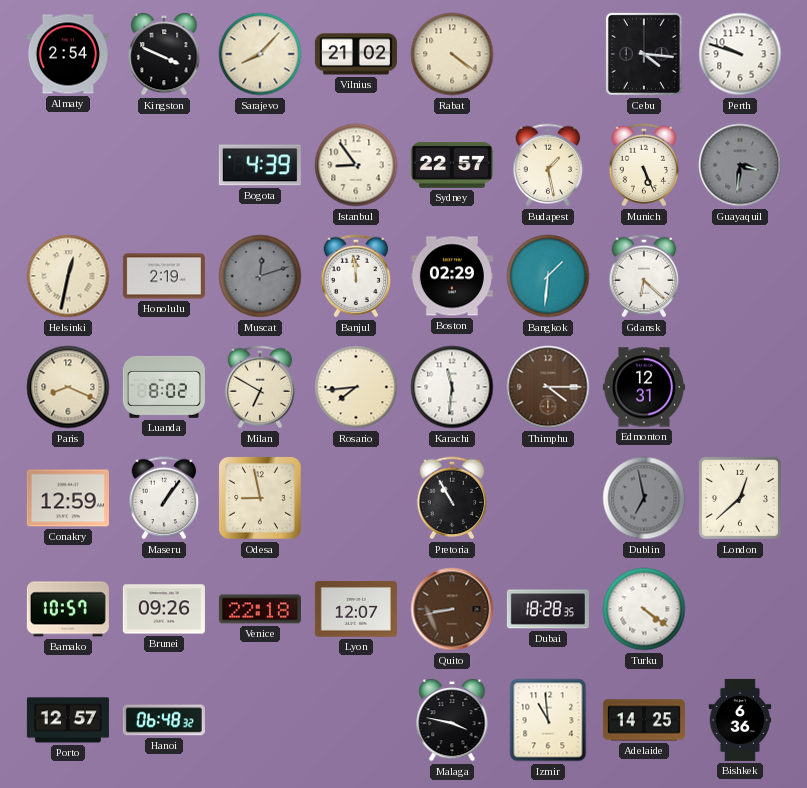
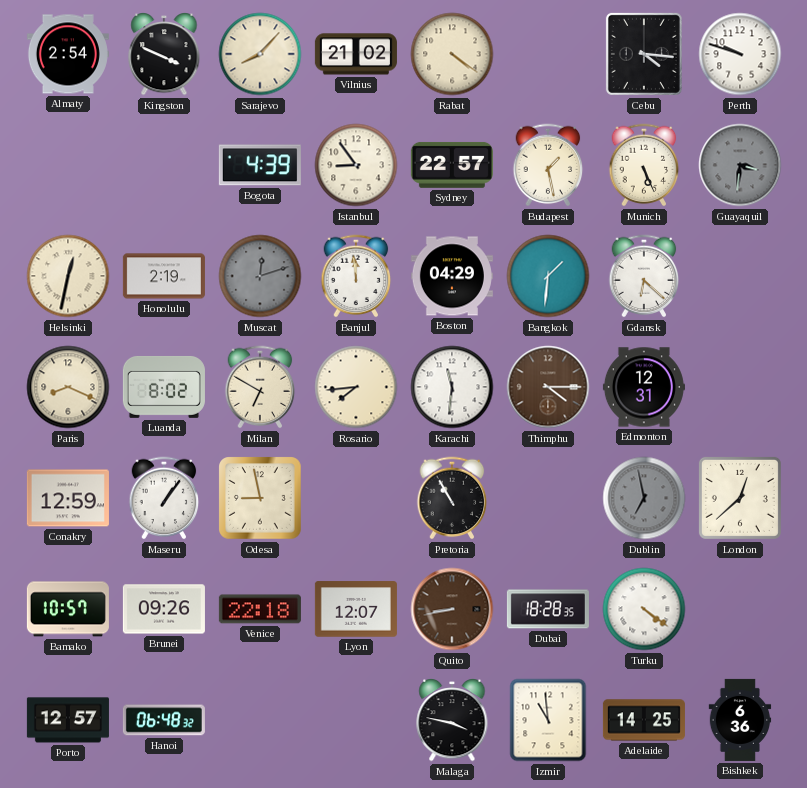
Boston: 02:29 -> 04:29 (452, 276)
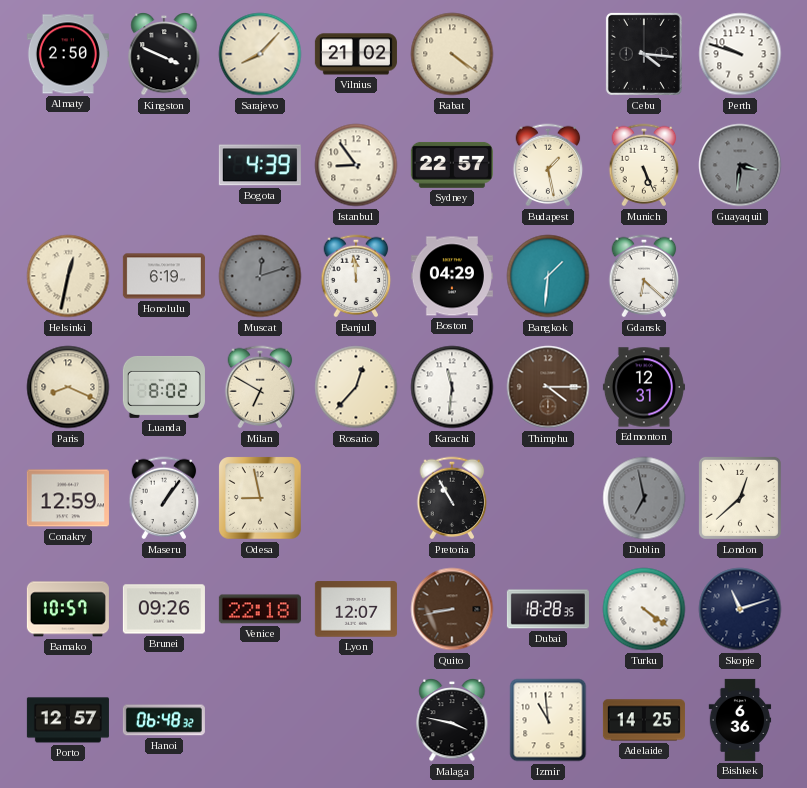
Almaty: 2:54 -> 2:50 (68, 54)
Honolulu: 2:19 -> 6:19 (164, 276)
Rosario: 7:44 -> 12:37 (356, 387)
Skopje: none -> 11:12 (740, 609)
